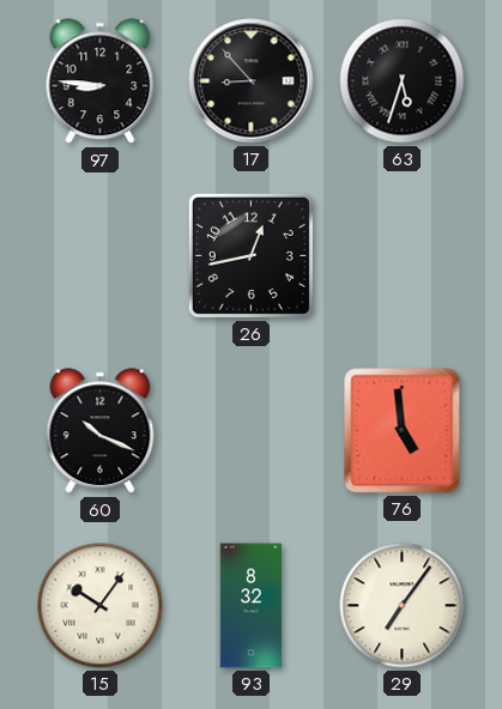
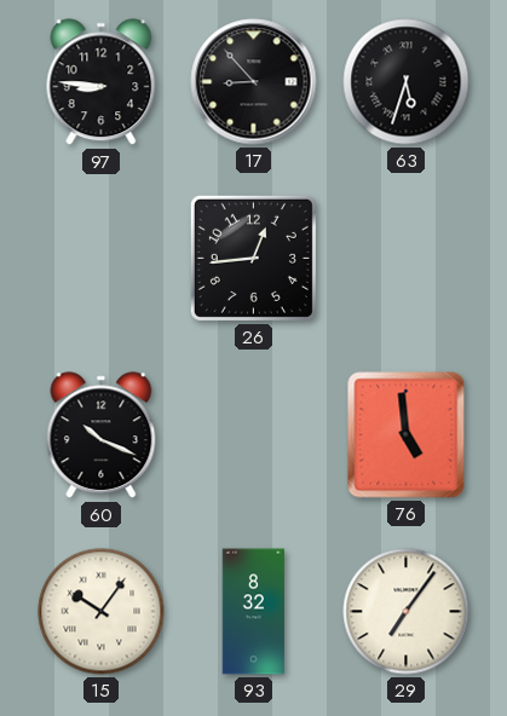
26: 12:43 -> 12:44 (253, 258)
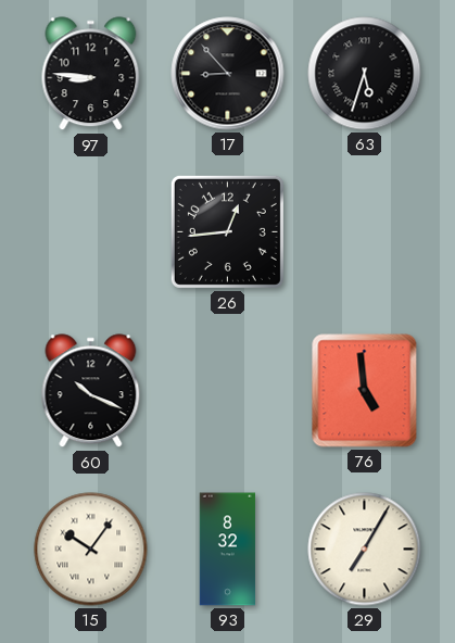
29: 7:06 -> 7:05 (365, 550)
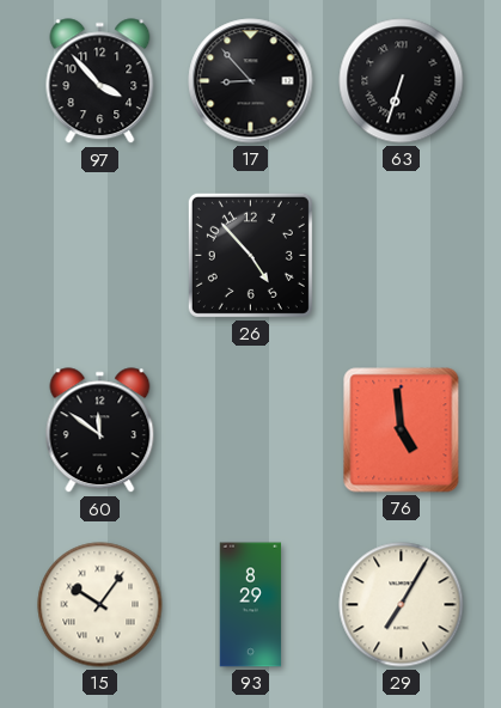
97: 8:46 -> 3:53 (100, 81)
63: 5:33 -> 6:33 (402, 81)
26: 12:44 -> 4:53 (250, 255)
60: 10:19 -> 11:51 (100, 431)
93: 8:32 -> 8:29 (251, 605)
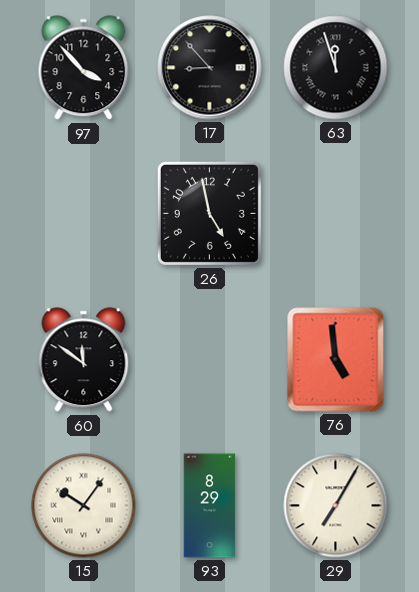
63: 6:33 -> 11:57 (336, 68)
26: 4:53 -> 4:58 (209, 213)
